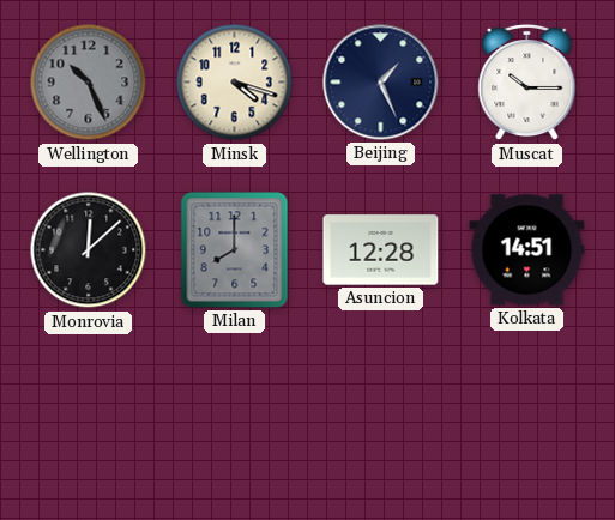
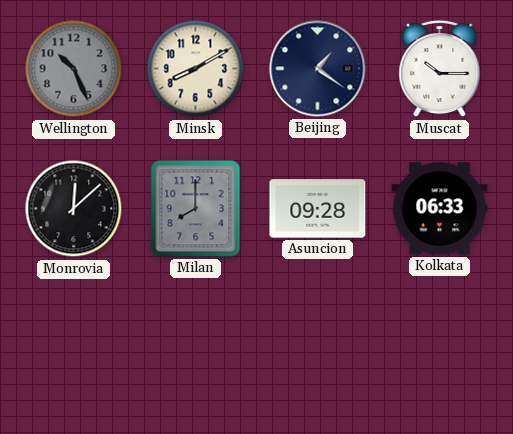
Minsk: 4:18 -> 8:10 (196, 69)
Beijing: 1:26 -> 1:21 (318, 69)
Asuncion: 12:28 -> 09:28 (318, 209)
Kolkata: 14:51 -> 06:33 (440, 209)
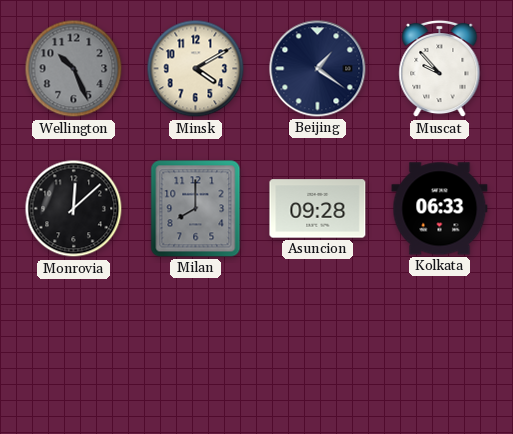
Minsk: 8:10 -> 4:10 (196, 69)
Muscat: 10:15 -> 9:53 (440, 69)
